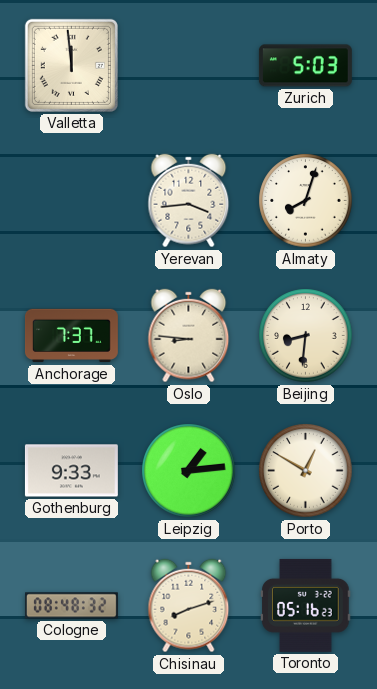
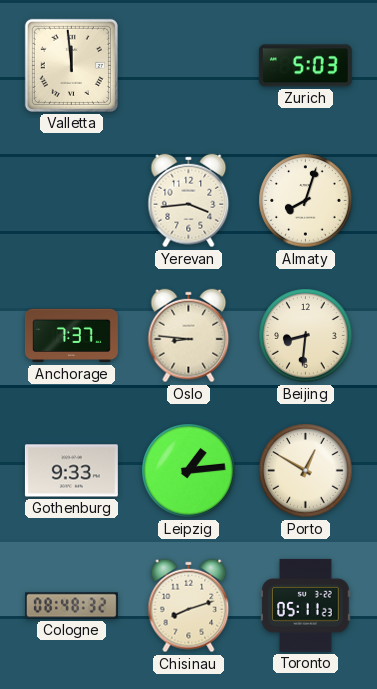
Toronto: 05:16 -> 05:11 (306, 605)
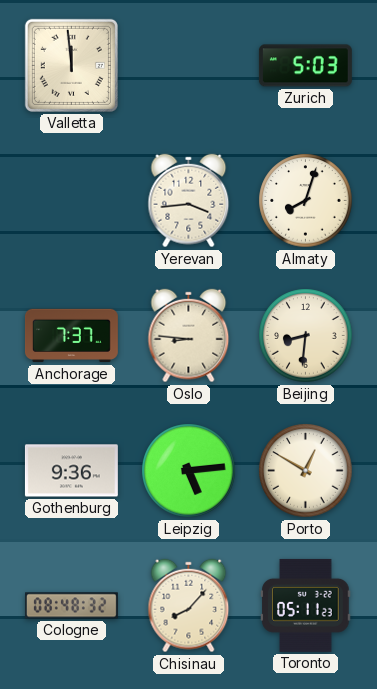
Gothenburg: 9:33 -> 9:36 (71, 471)
Leipzig: 1:14 -> 5:14 (189, 471)
Chisinau: 8:12 -> 8:07 (189, 606)
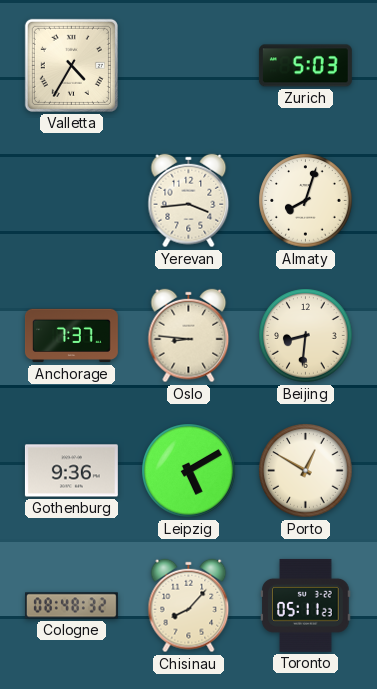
Valletta: 11:59 -> 4:35 (71, 65)
Leipzig: 5:14 -> 5:10 (189, 471)
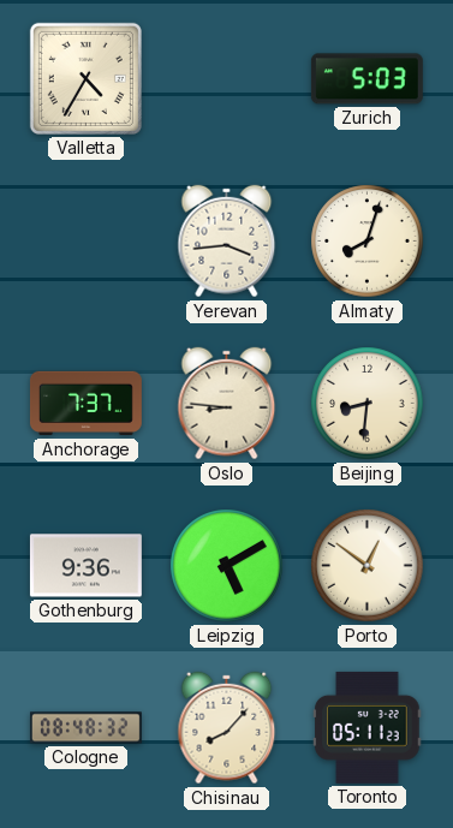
Porto: 12:50 -> 12:51 (368, 566)
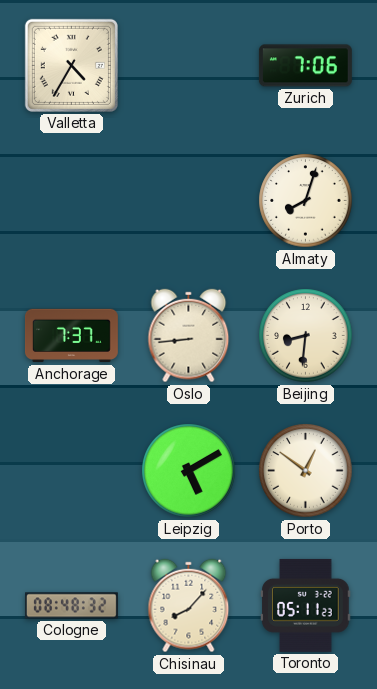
Zurich: 5:03 -> 7:06 (305, 66)
Yerevan: 3:44 -> none (227, 242)
Oslo: 8:46 -> 8:44 (189, 336)
Gothenburg: 9:36 -> none (85, 566)
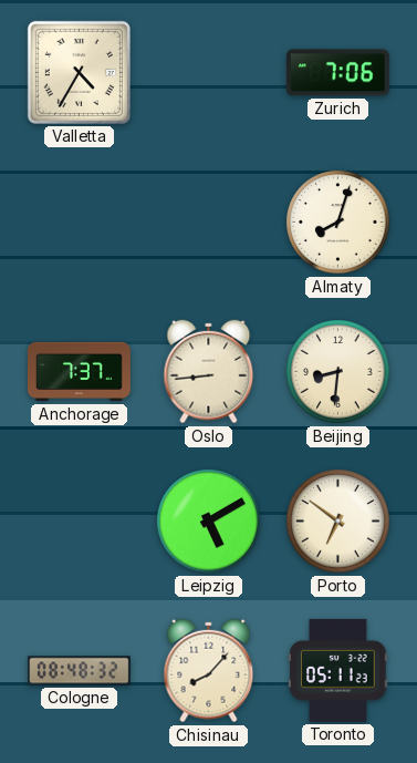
Porto: 12:51 -> 6:51 (338, 522)
